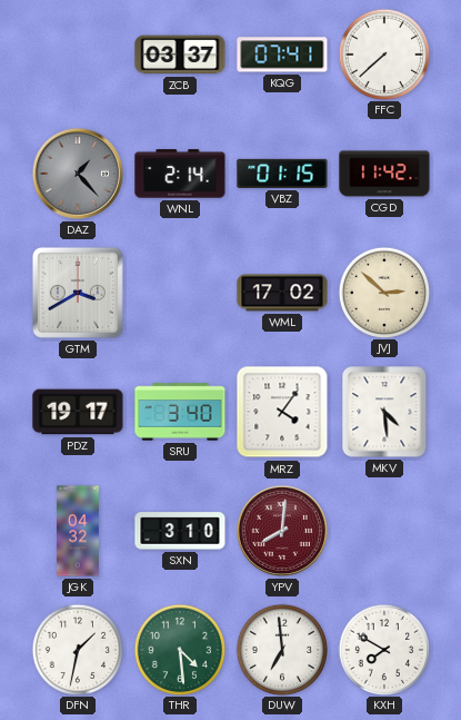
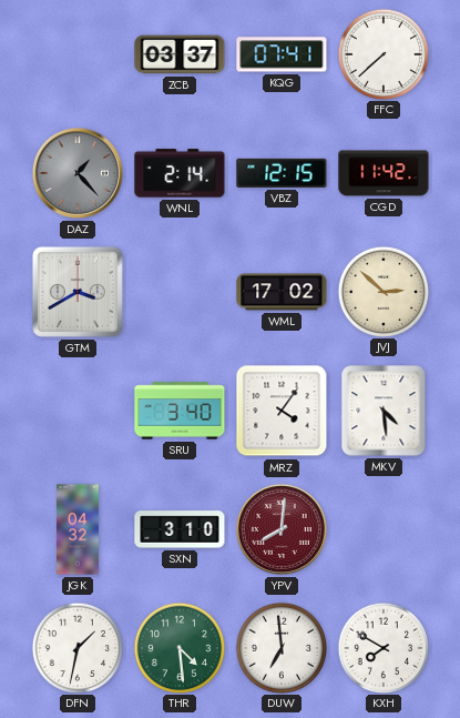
VBZ: 01:15 -> 12:15 (282, 173)
PDZ: 19:17 -> none (78, 412)
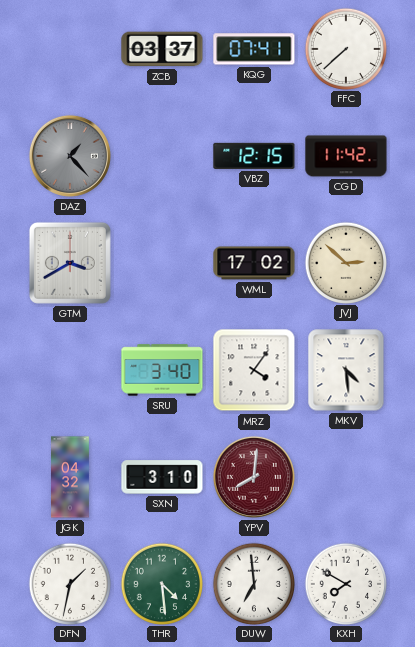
WNL: 2:14 -> none (180, 173)
